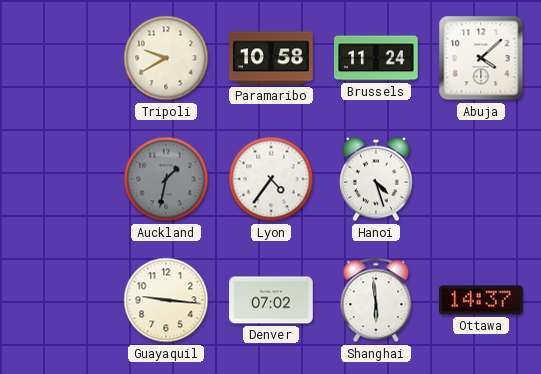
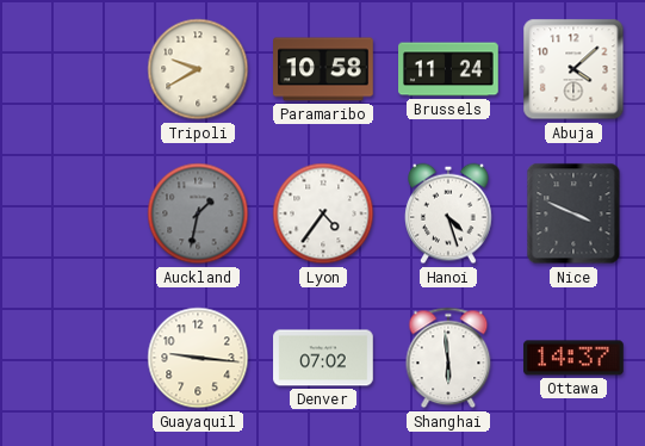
Nice: none -> 3:49 (573, 213)
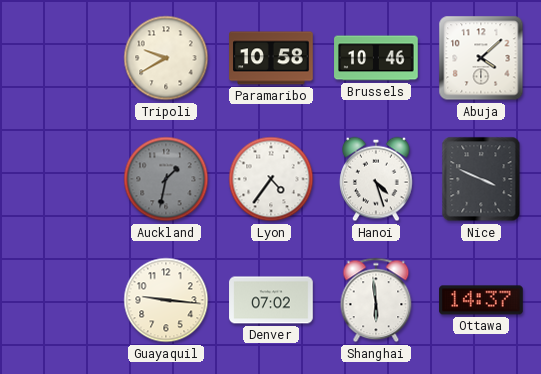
Brussels: 11:24 -> 10:46 (376, 58)
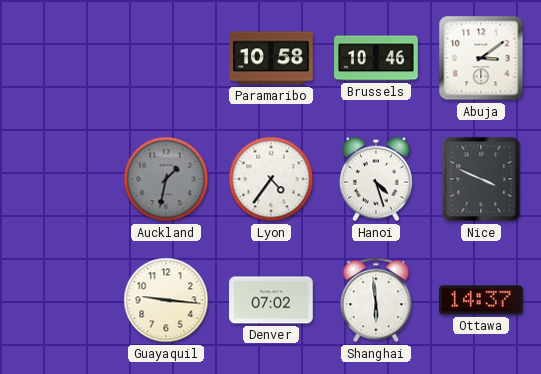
Tripoli: 9:40 -> none (166, 58)
Abuja: 4:08 -> 3:09 (481, 58)
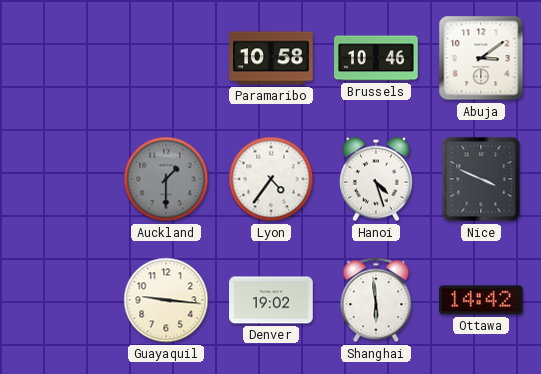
Auckland: 1:32 -> 1:30 (166, 179)
Denver: 07:02 -> 19:02 (271, 300)
Ottawa: 14:37 -> 14:42 (481, 300)
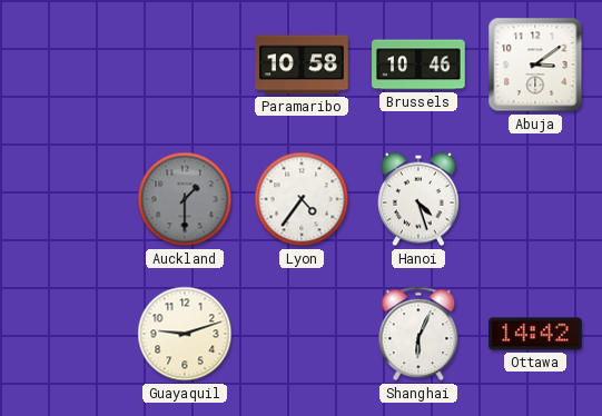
Nice: 3:49 -> none (481, 179)
Guayaquil: 9:16 -> 9:12 (185, 334)
Denver: 19:02 -> none (271, 300)
Shanghai: 5:59 -> 6:04 (418, 334)
